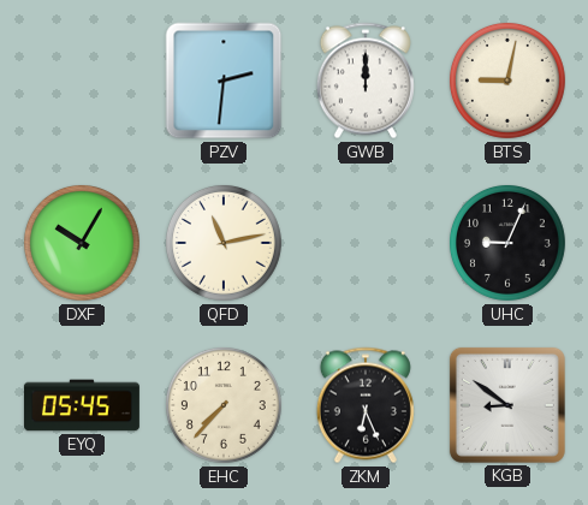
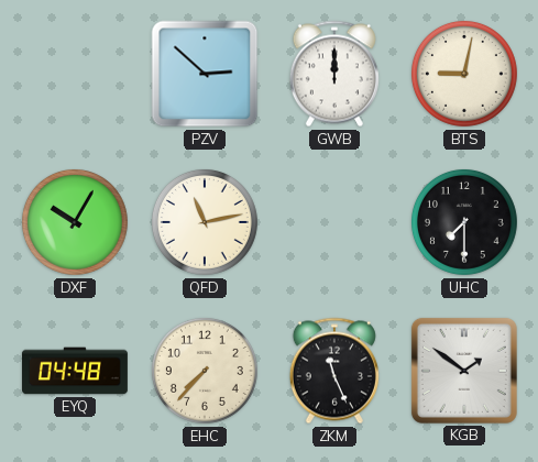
PZV: 2:31 -> 2:52 (205, 74)
UHC: 9:04 -> 7:30 (464, 222)
EYQ: 05:45 -> 04:48 (75, 371)
ZKM: 6:26 -> 11:26 (334, 371)
KGB: 8:51 -> 1:51 (464, 371)
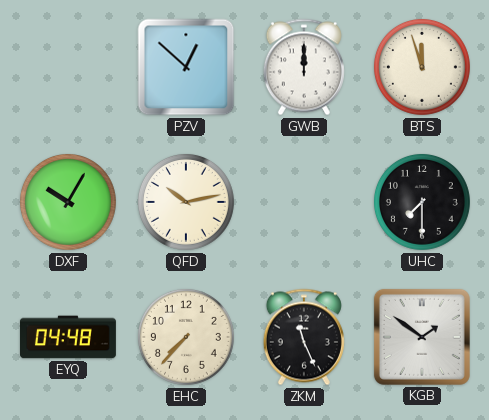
PZV: 2:52 -> 12:52 (186, 67)
BTS: 9:02 -> 11:57 (422, 67)
QFD: 11:13 -> 10:13 (186, 202)
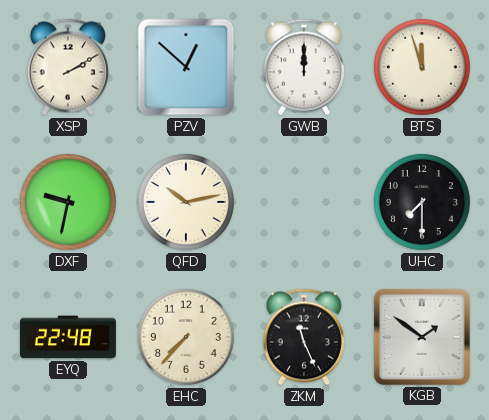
XSP: none -> 2:10 (68, 67)
DXF: 10:05 -> 9:32 (68, 202)
EYQ: 04:48 -> 22:48 (68, 337)
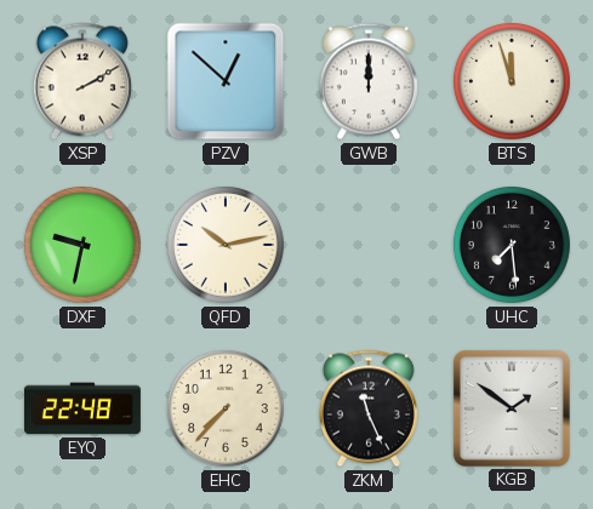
UHC: 7:30 -> 7:29 (512, 245)
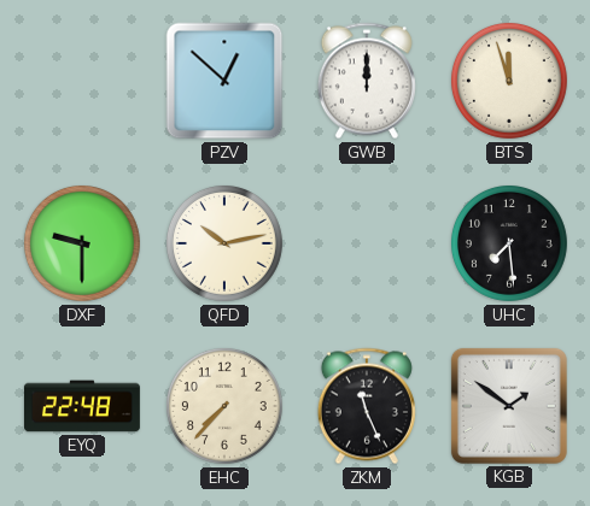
XSP: 2:10 -> none (82, 81)
DXF: 9:32 -> 9:30 (82, 243)
